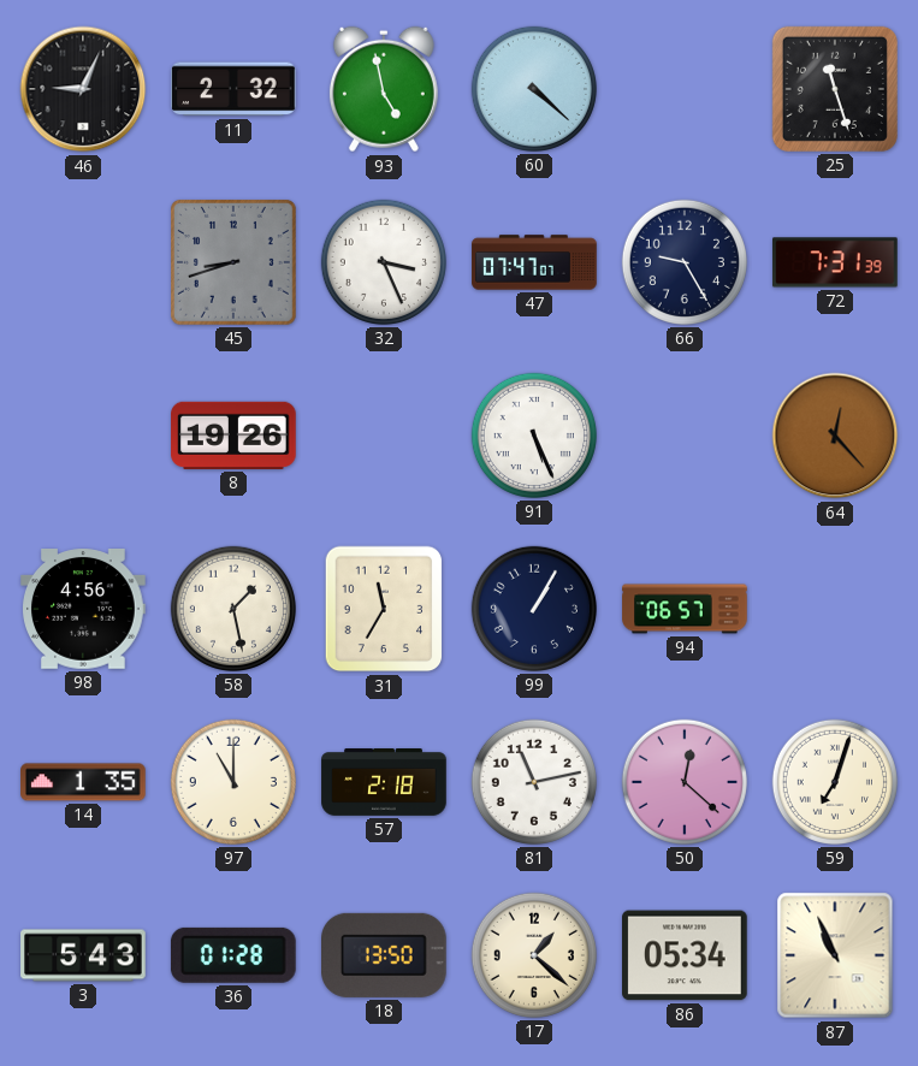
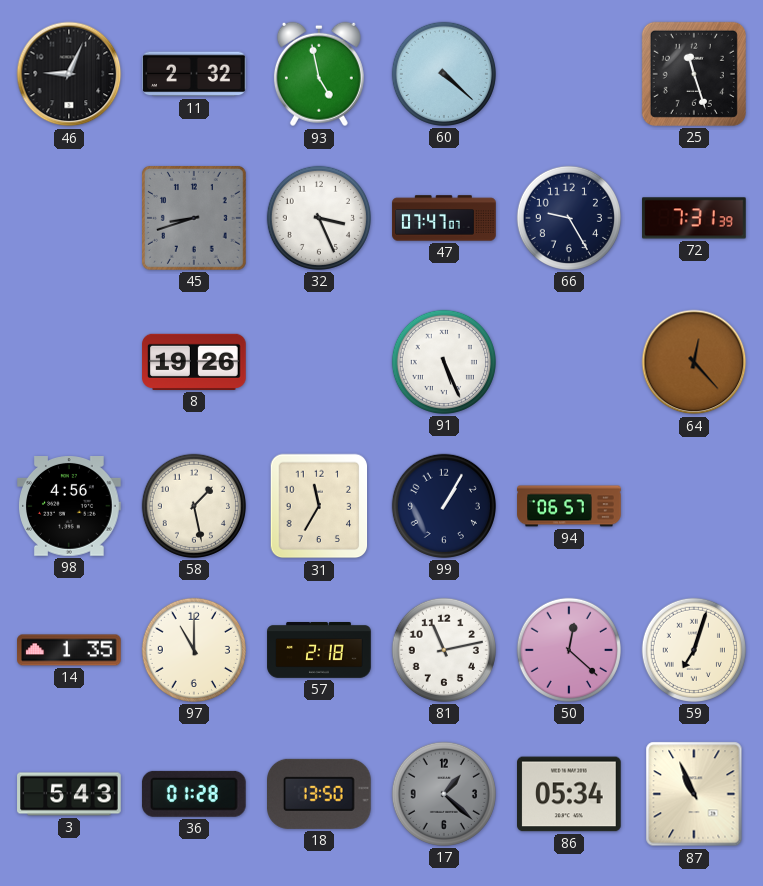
17 dial: cream -> grey (444, 794)
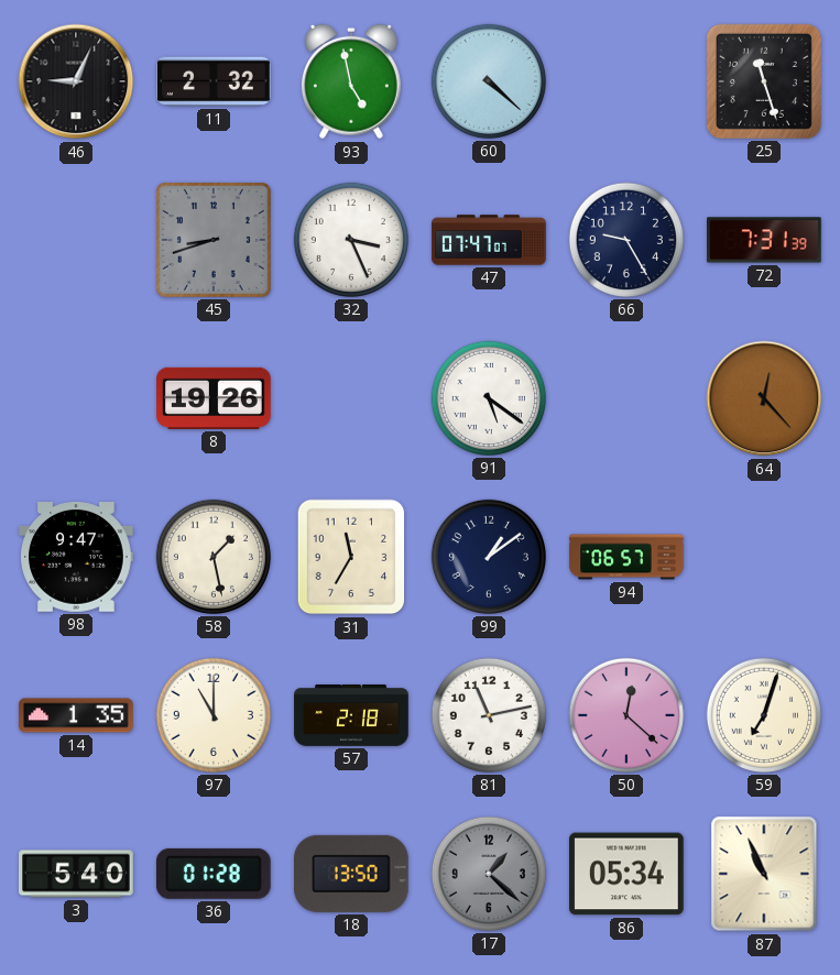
91: 5:26 -> 5:21 (489, 398)
98: 4:56 -> 9:47 (76, 558)
99: 1:05 -> 1:09 (489, 557)
3: 5:43 -> 5:40 (76, 874)
